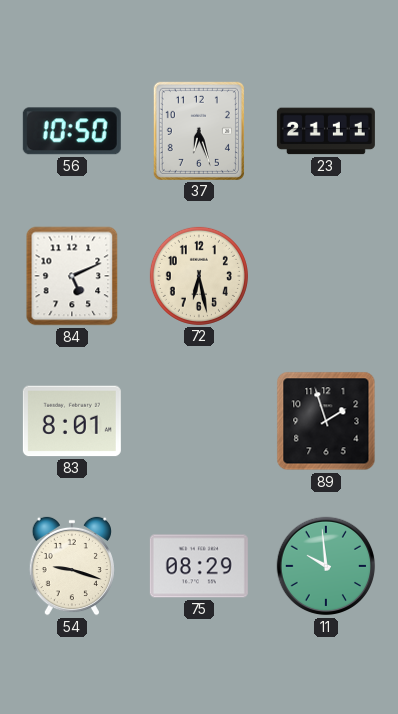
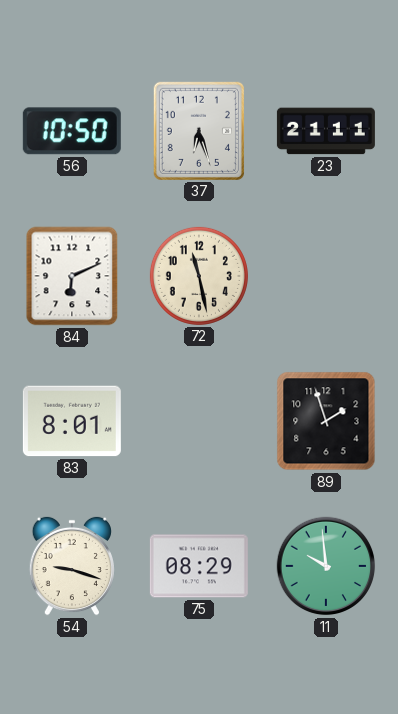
84: 5:11 -> 6:11 (72, 276)
72: 6:28 -> 11:28 (199, 276)
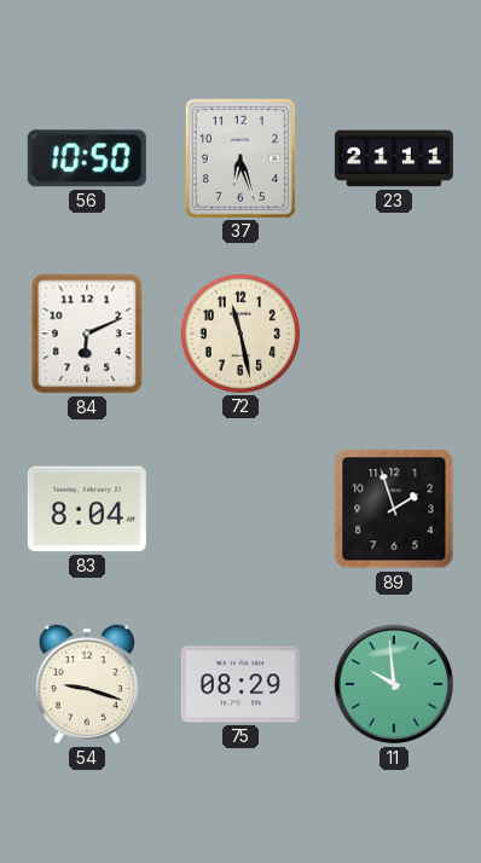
83: 8:01 -> 8:04 (87, 509)
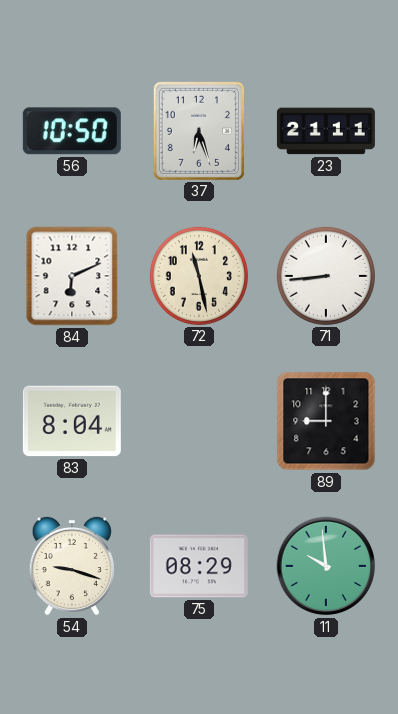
71: none -> 8:44 (326, 276)
89: 1:57 -> 9:00 (326, 421)
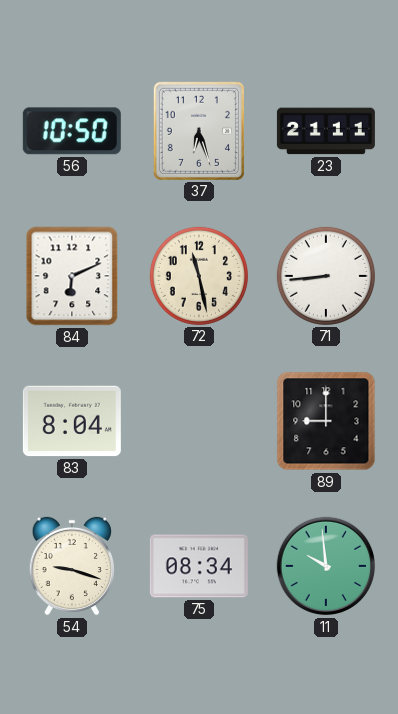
75: 08:29 -> 08:34 (199, 566)
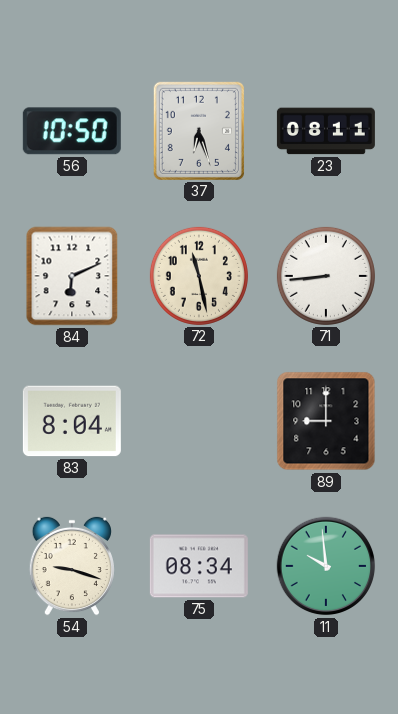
23: 21:11 -> 08:11 (326, 131)
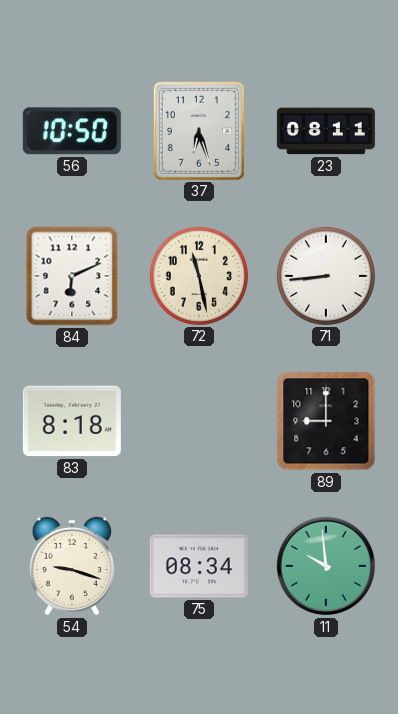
83: 8:04 -> 8:18 (72, 421)
